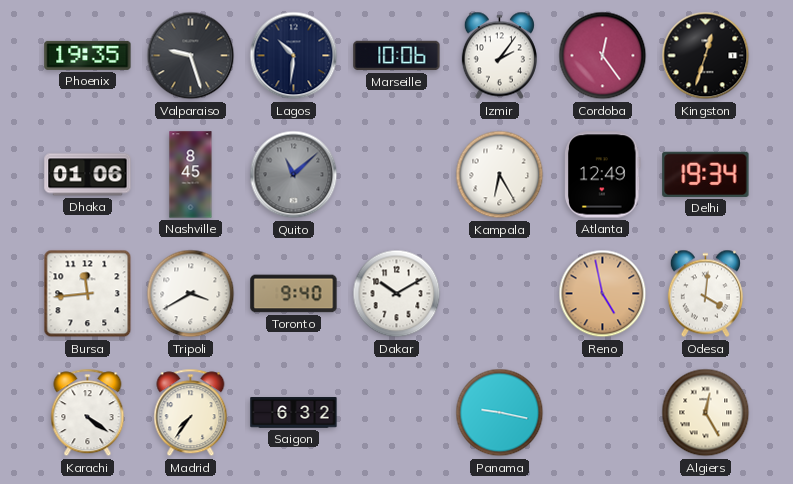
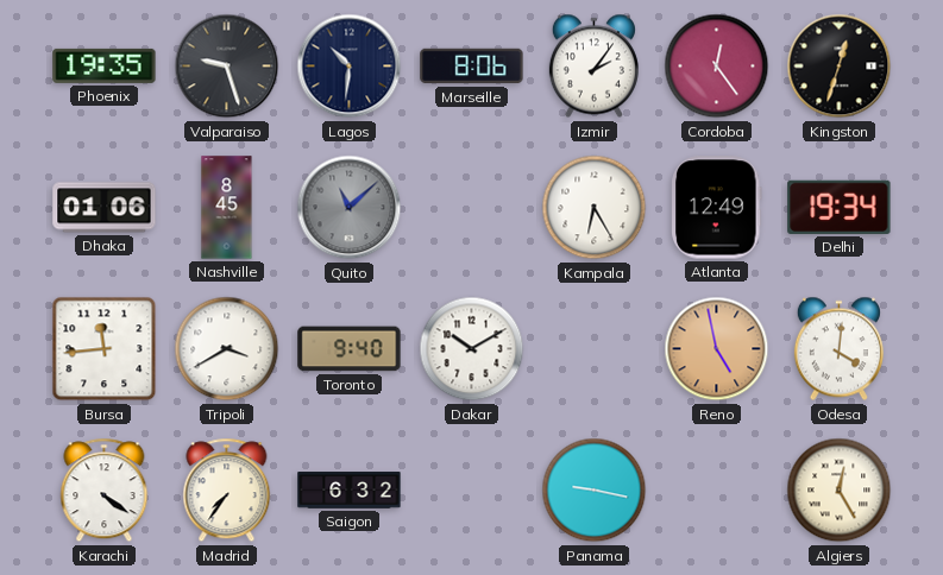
Marseille: 10:06 -> 8:06 (472, 67)
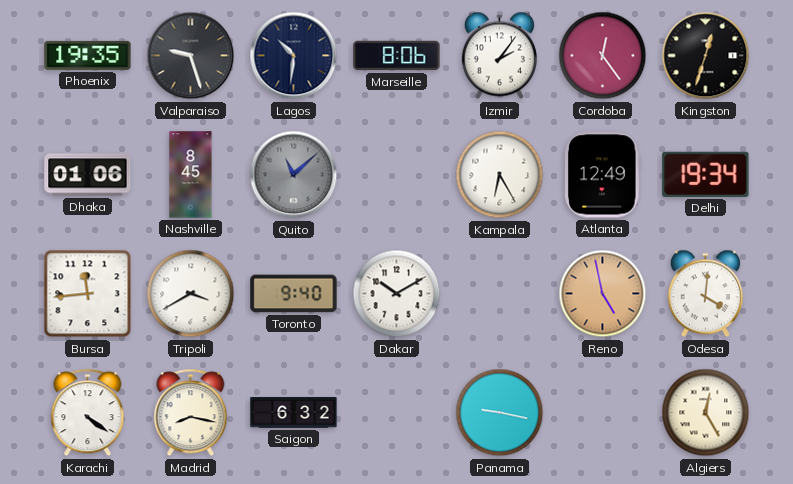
Madrid: 7:36 -> 8:17 (191, 413)
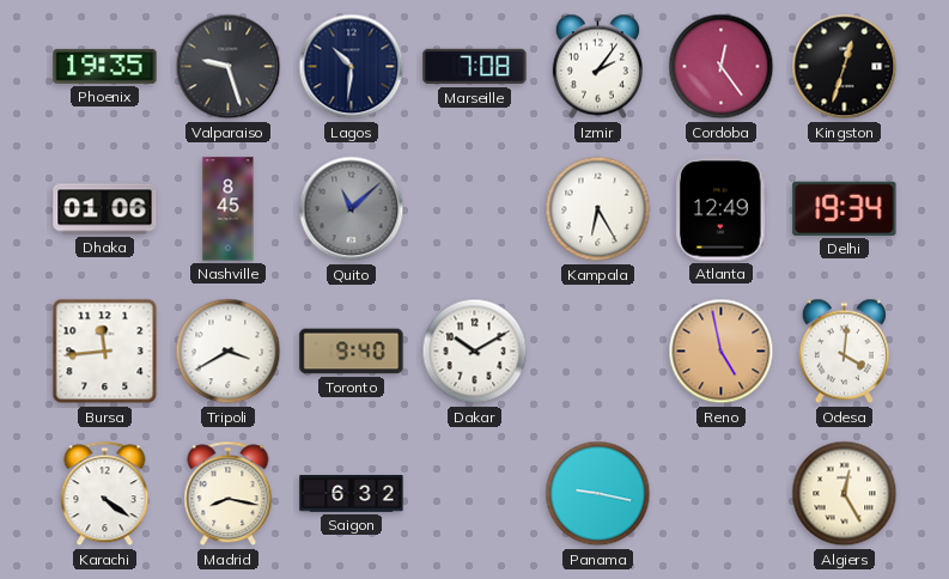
Marseille: 8:06 -> 7:08 (475, 67)
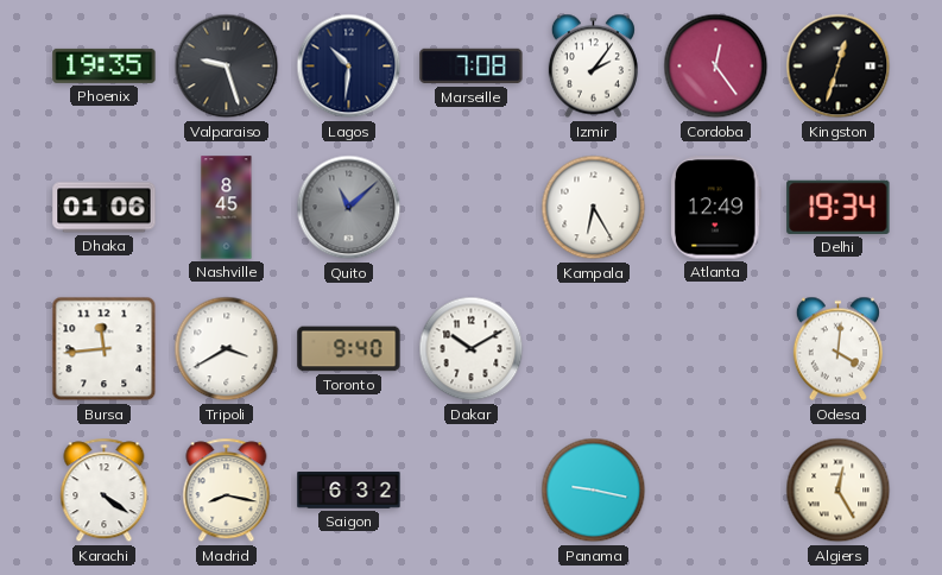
Reno: 4:58 -> none (722, 352)
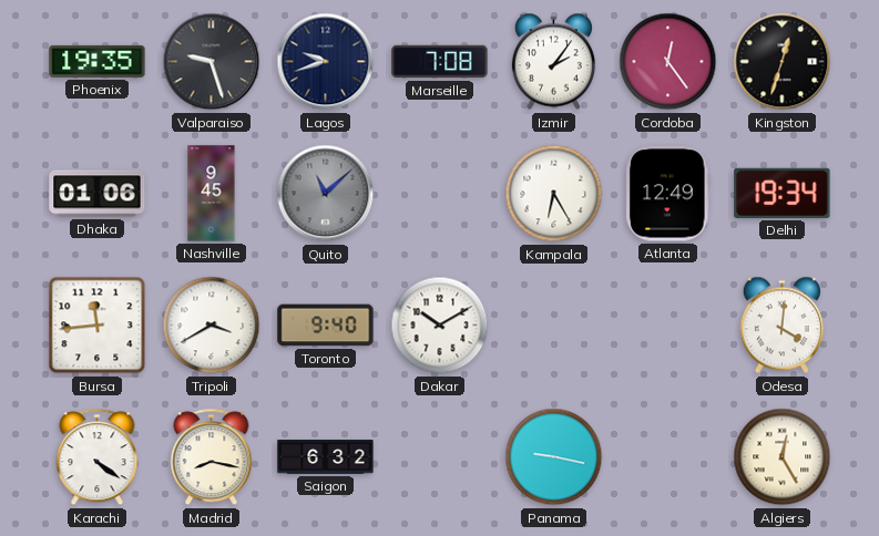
Lagos: 10:31 -> 9:42 (326, 62)
Nashville: 8:45 -> 9:45 (212, 194)
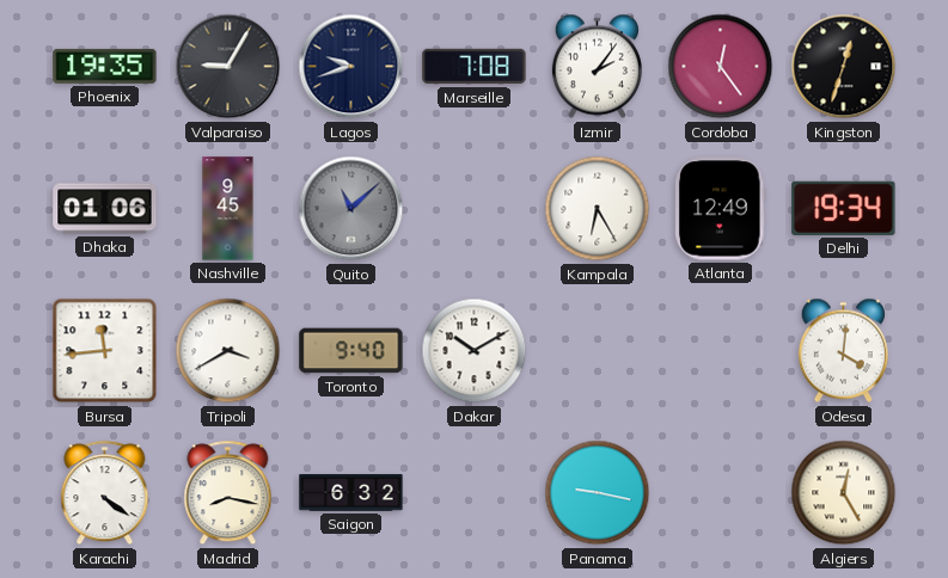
Valparaiso: 9:27 -> 9:05 (228, 67)
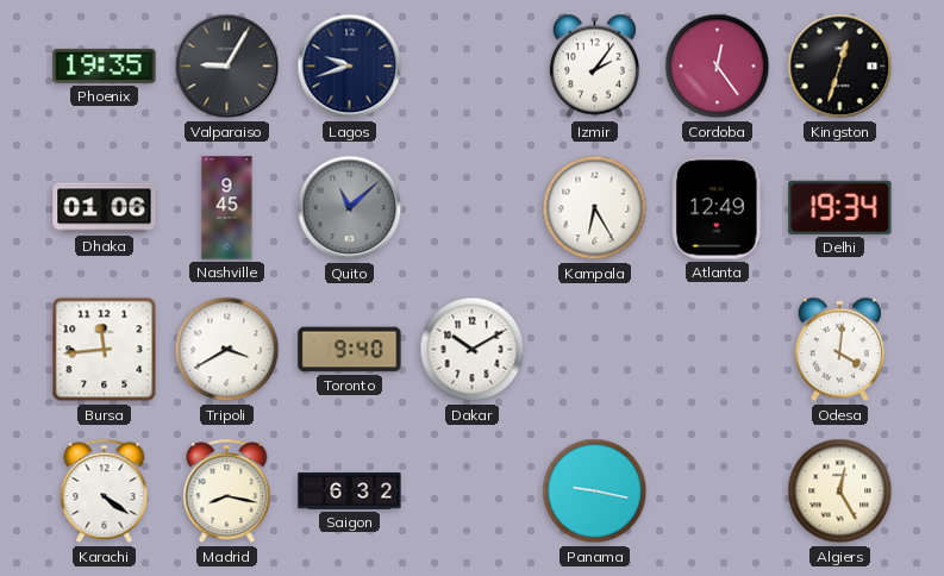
Marseille: 7:08 -> none (475, 67)
